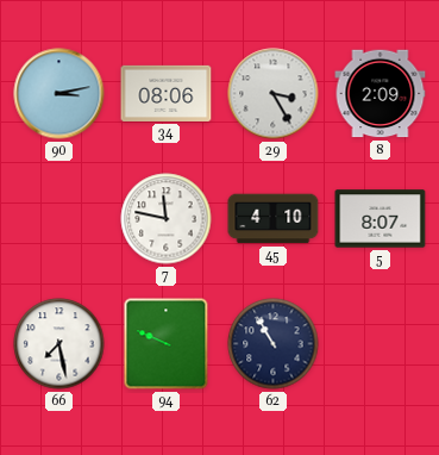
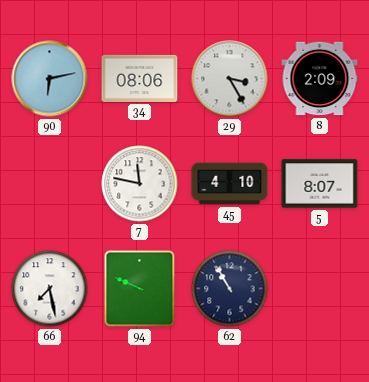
90: 3:13 -> 6:13 (50, 79)
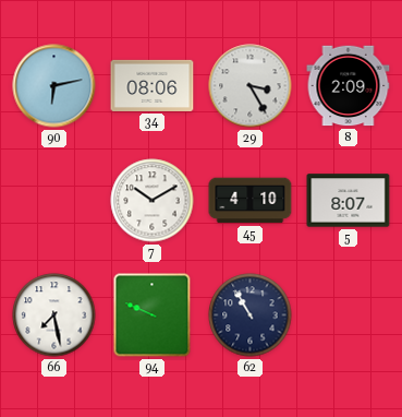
7: 11:47 -> 10:10 (153, 201)
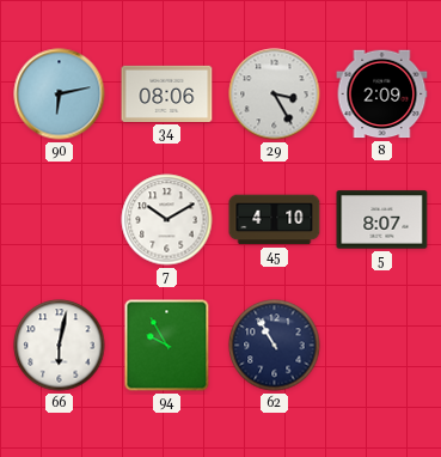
66: 7:28 -> 6:02 (60, 346)
94: 9:49 -> 9:55 (167, 346)
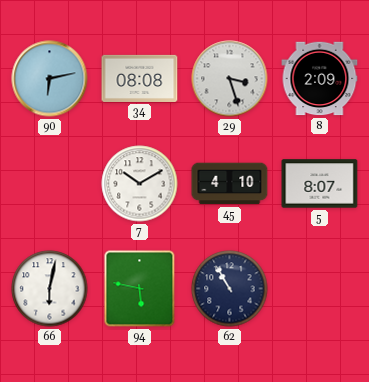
34: 08:06 -> 08:08 (140, 78)
29: 3:25 -> 3:27 (230, 79)
94: 9:55 -> 5:47 (140, 289)
